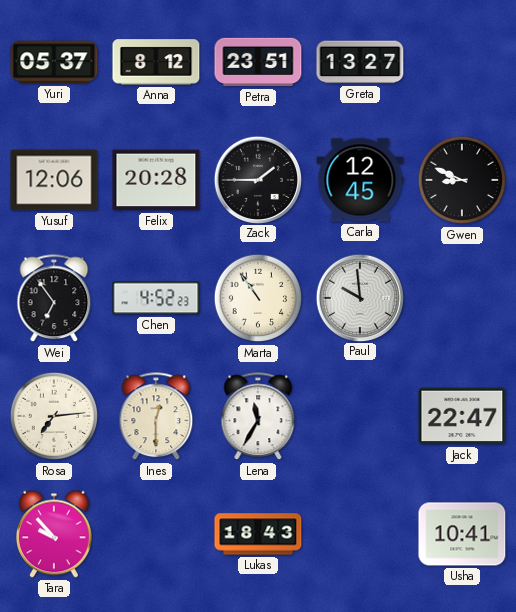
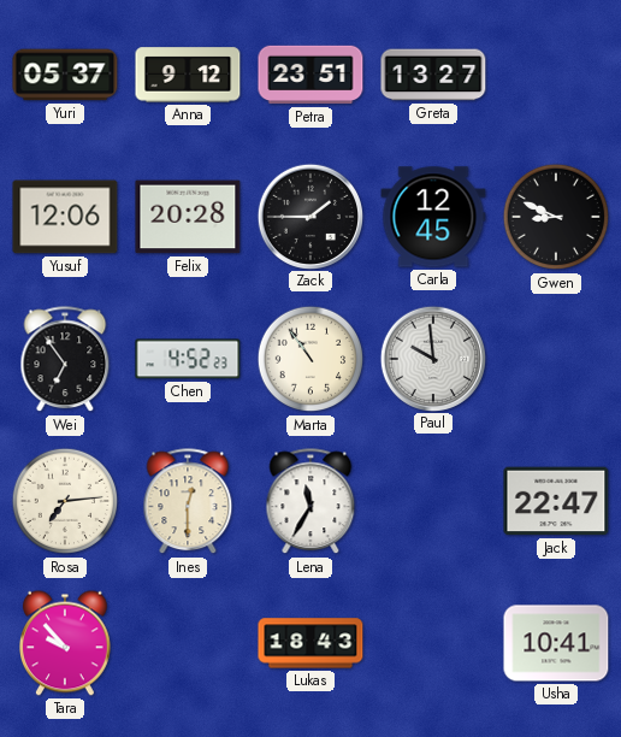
Anna: 8:12 -> 9:12 (188, 75)
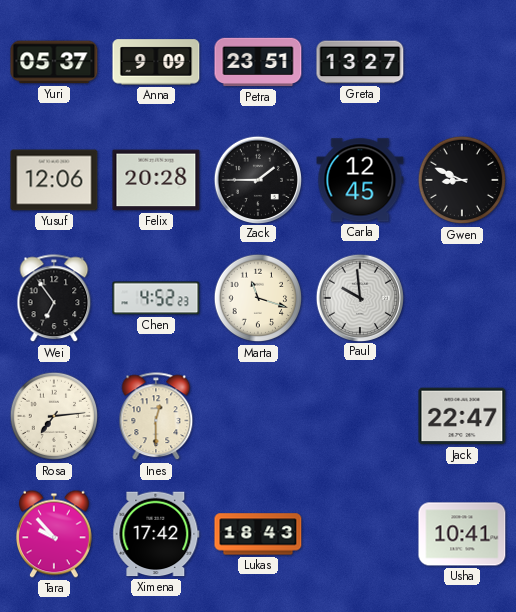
Anna: 9:12 -> 9:09 (156, 62)
Marta: 10:54 -> 11:18 (258, 298)
Lena: 11:35 -> none (310, 502)
Ximena: none -> 17:42 (156, 534)
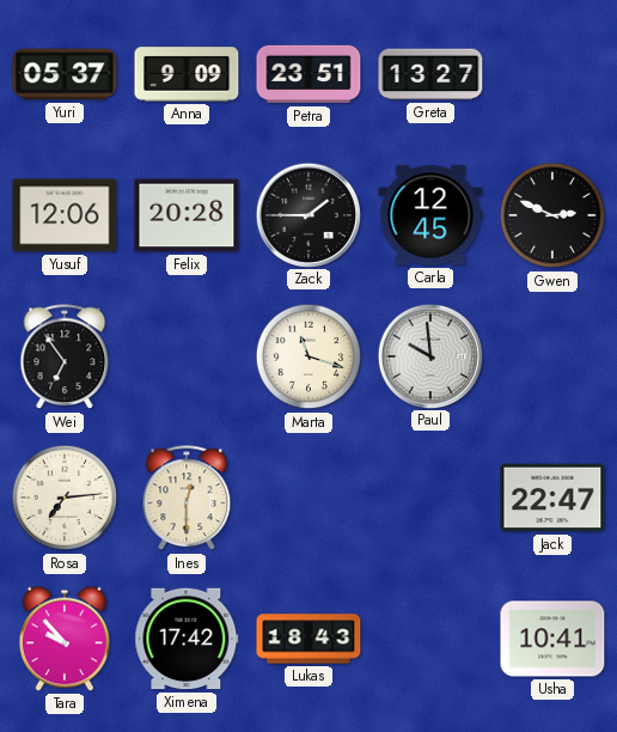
Gwen: 8:49 -> 2:49 (552, 215)
Chen: 4:52 -> none (156, 298)
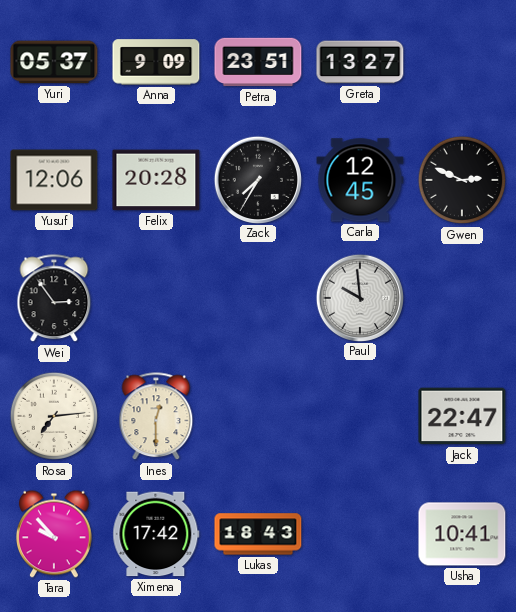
Zack: 1:45 -> 7:35 (257, 179)
Wei: 6:54 -> 2:54 (54, 299)
Marta: 11:18 -> none (308, 356)
